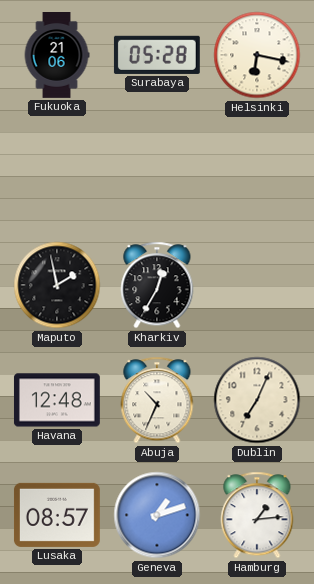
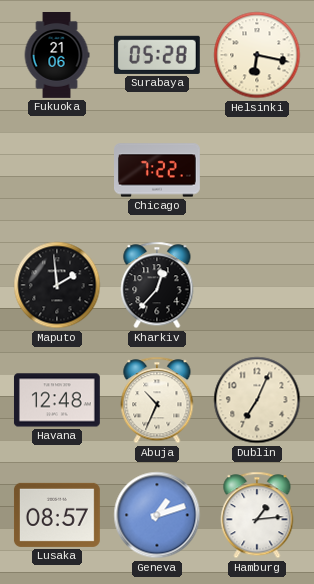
Chicago: none -> 7:22 (158, 170)
Maputo: 1:58 -> 1:59 (57, 285)
Kharkiv: 12:35 -> 12:37 (157, 285)
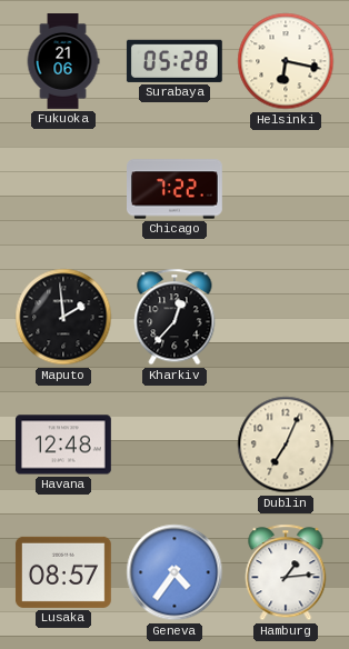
Abuja: 10:34 -> none (157, 400)
Geneva: 1:12 -> 4:36 (174, 572)
